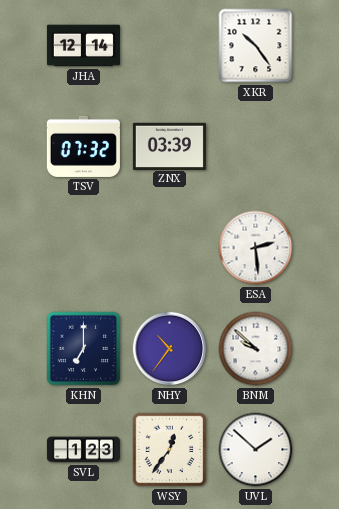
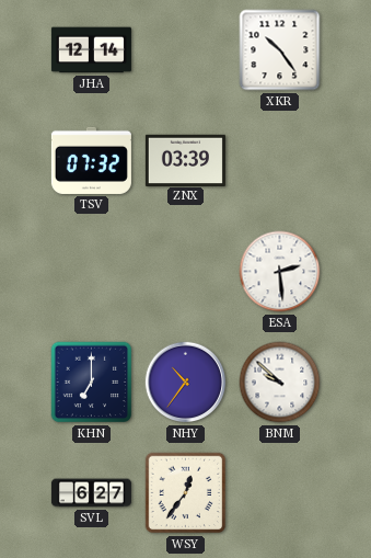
SVL: 1:23 -> 6:27 (91, 493)
UVL: 1:52 -> none (256, 450)
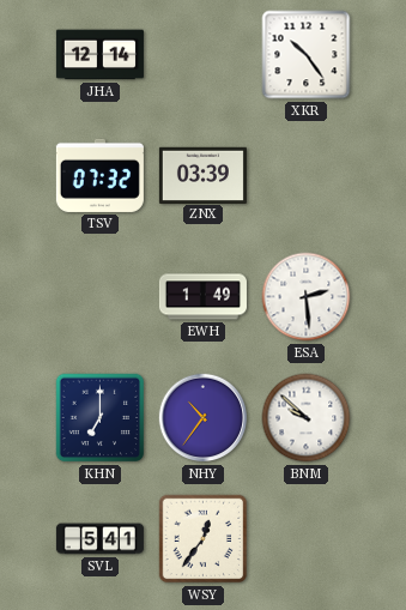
EWH: none -> 1:49 (202, 297)
SVL: 6:27 -> 5:41 (99, 539)
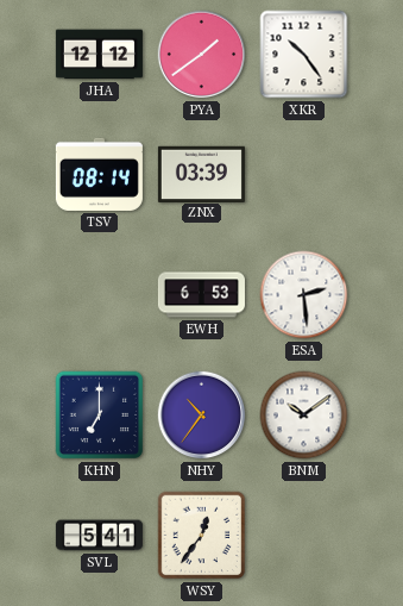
JHA: 12:14 -> 12:12 (99, 55)
PYA: none -> 1:39 (202, 55)
TSV: 07:32 -> 08:14 (99, 174)
EWH: 1:49 -> 6:53 (201, 295)
BNM: 9:52 -> 10:09 (304, 416)
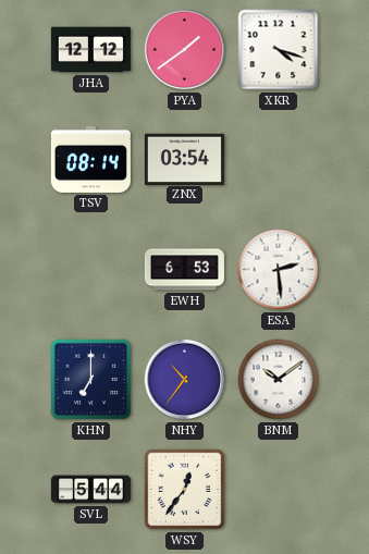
XKR: 10:24 -> 4:18 (279, 50)
ZNX: 03:39 -> 03:54 (184, 159)
SVL: 5:41 -> 5:44 (90, 490)
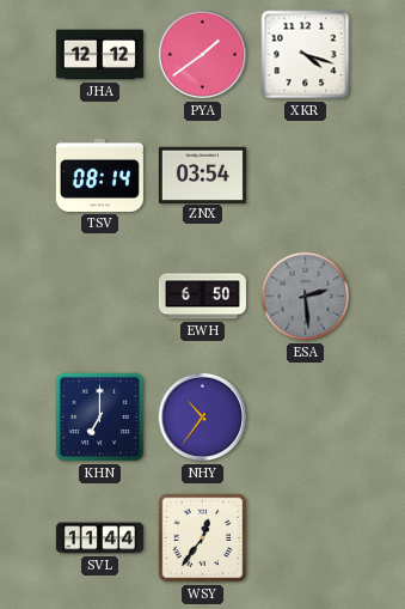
EWH: 6:53 -> 6:50 (202, 297)
ESA dial: white -> grey (306, 297)
BNM: 10:09 -> none (279, 380)
SVL: 5:44 -> 11:44 (99, 538)
